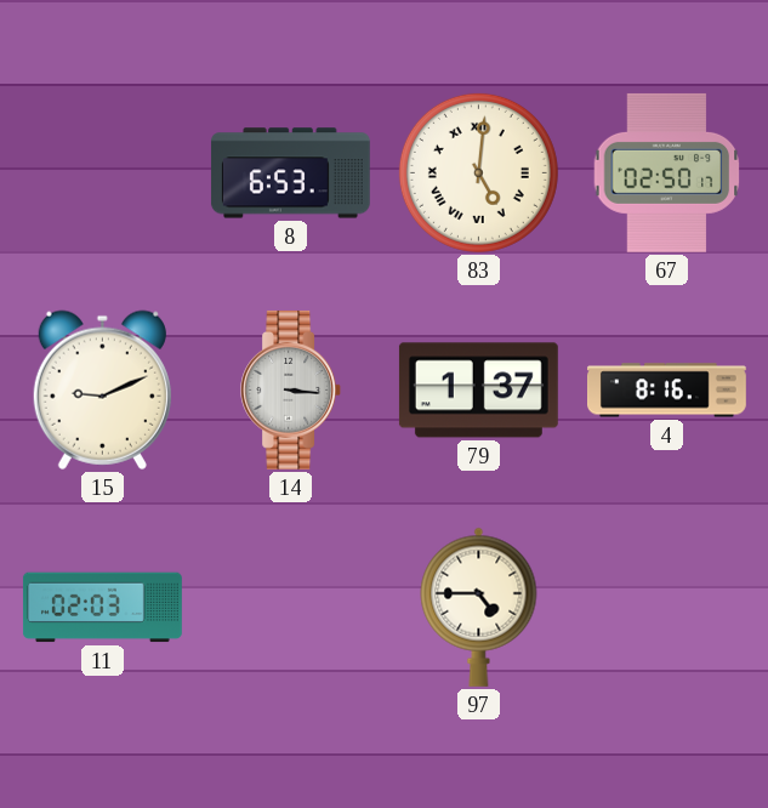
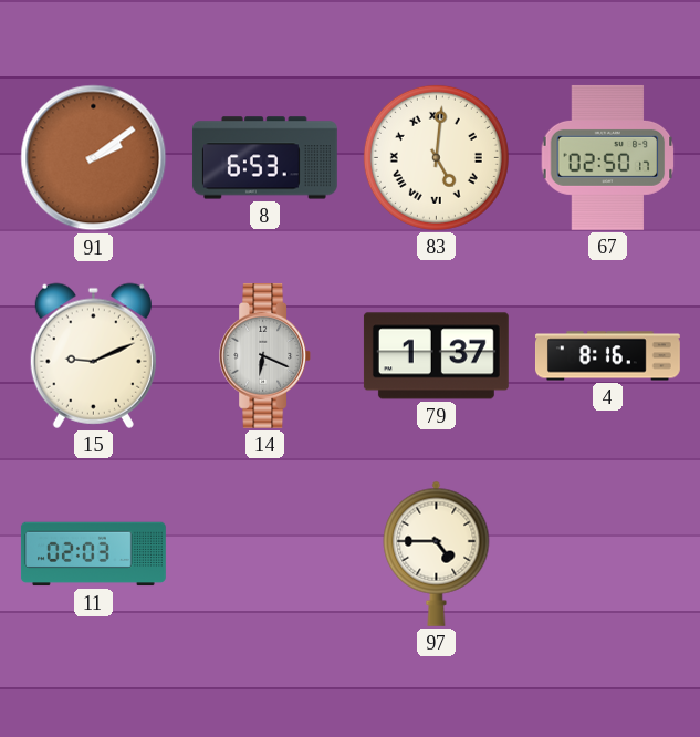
91: none -> 2:09 (94, 158)
14: 3:16 -> 6:19 (265, 355)
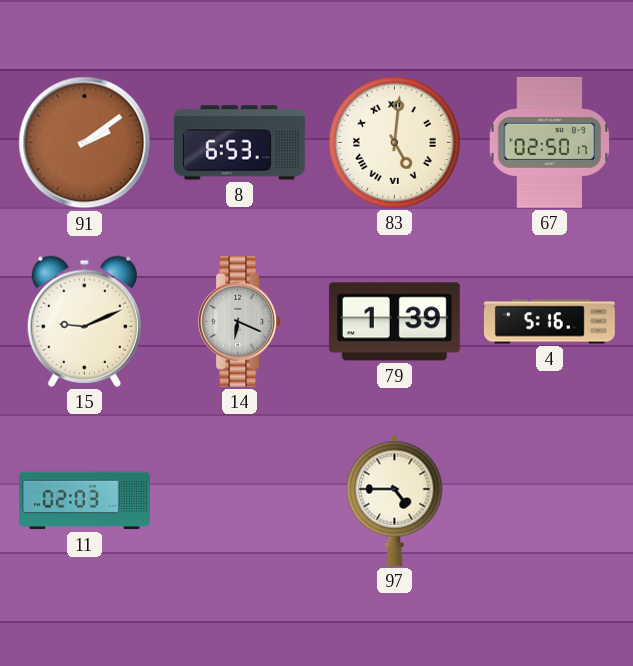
79: 1:37 -> 1:39 (394, 322)
4: 8:16 -> 5:16 (550, 322)
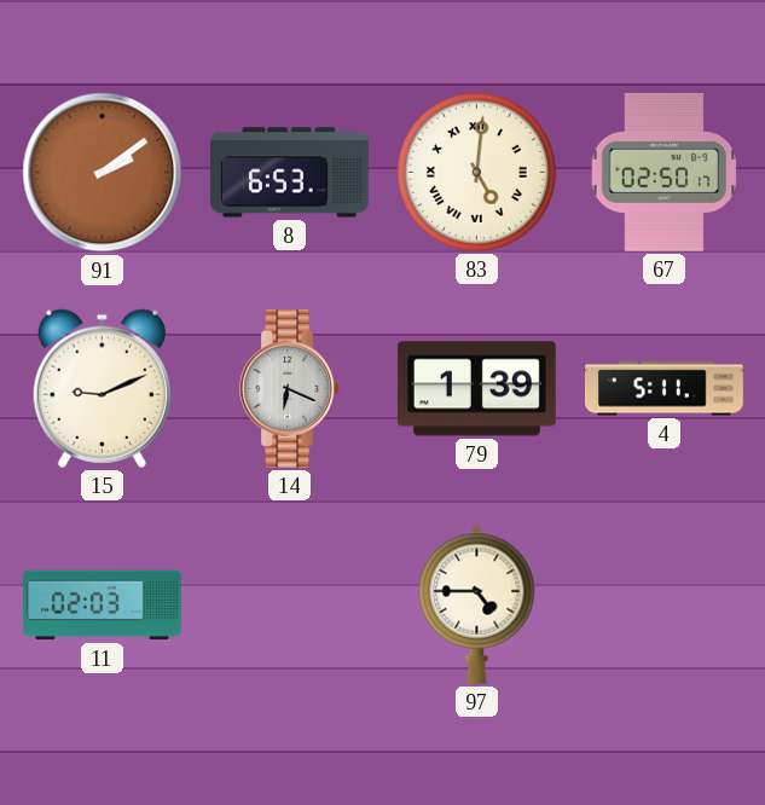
4: 5:16 -> 5:11 (665, 389)
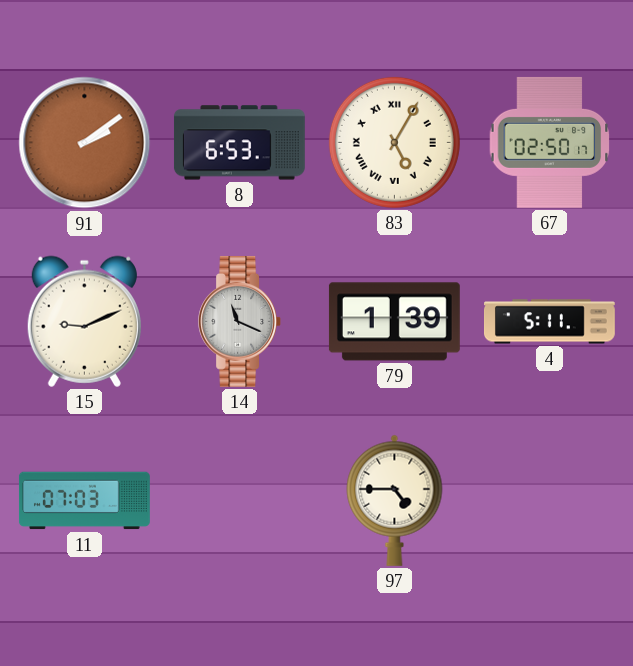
83: 5:01 -> 5:05 (394, 142)
14: 6:19 -> 11:19 (240, 321)
11: 02:03 -> 07:03 (84, 501)
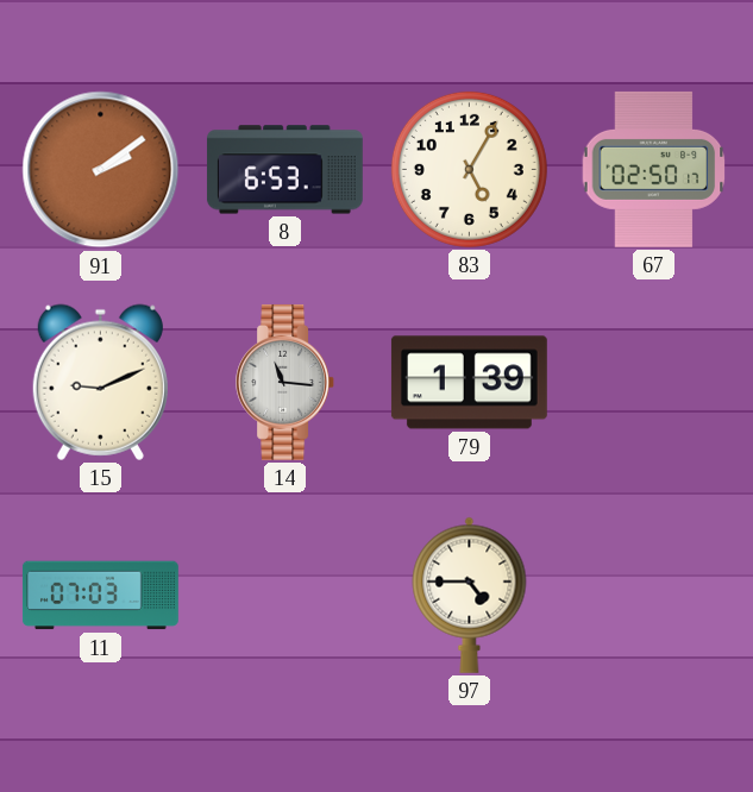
83 numerals: Roman -> Arabic (469, 169)
14: 11:19 -> 11:16 (285, 382)
4: 5:11 -> none (550, 322)
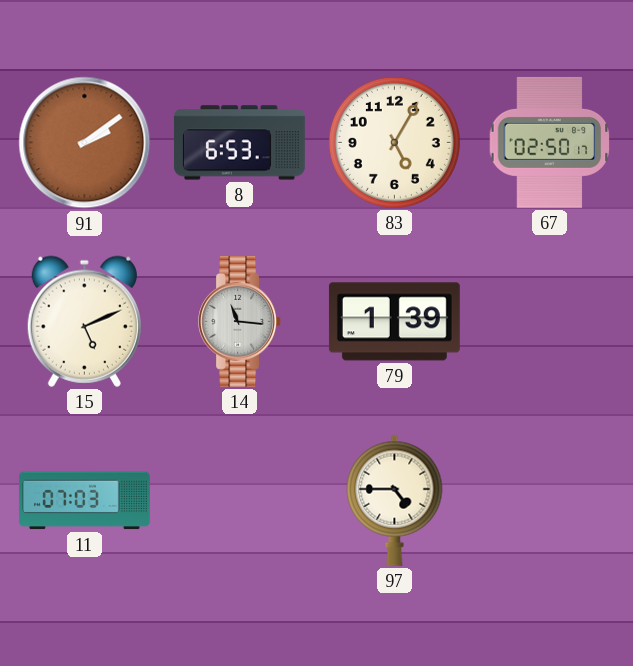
15: 9:11 -> 5:11 (84, 321)
